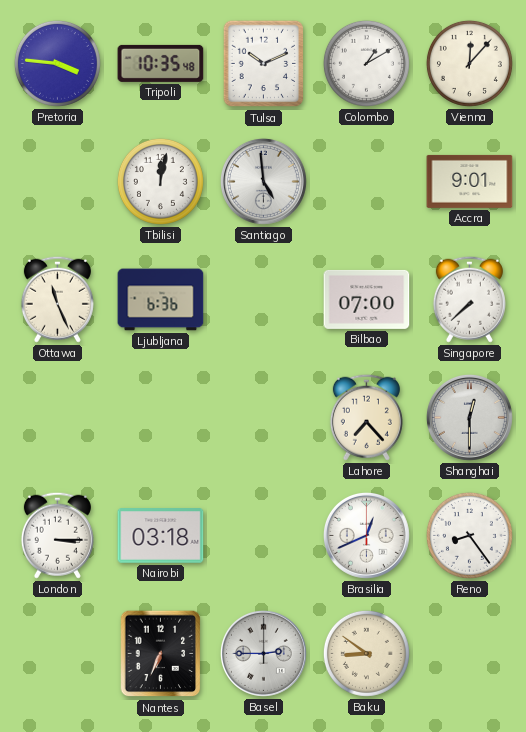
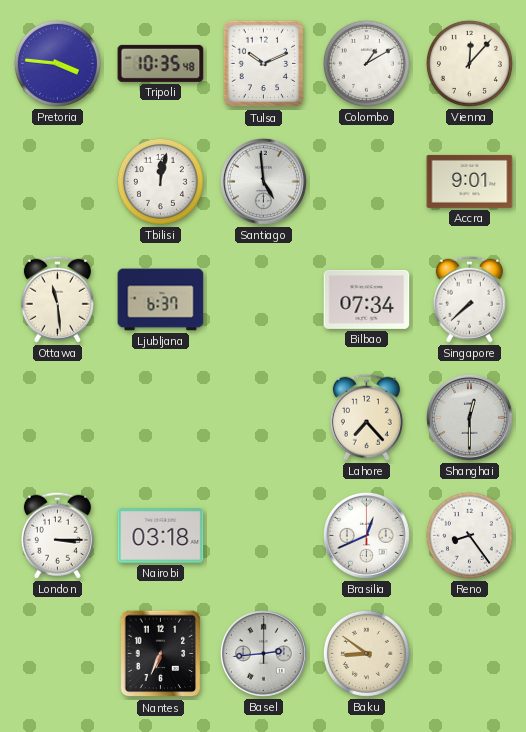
Ottawa: 11:26 -> 11:29 (57, 299)
Ljubljana: 6:36 -> 6:37 (161, 300)
Bilbao: 07:00 -> 07:34 (367, 299)
Basel: 2:45 -> 2:44 (263, 653)
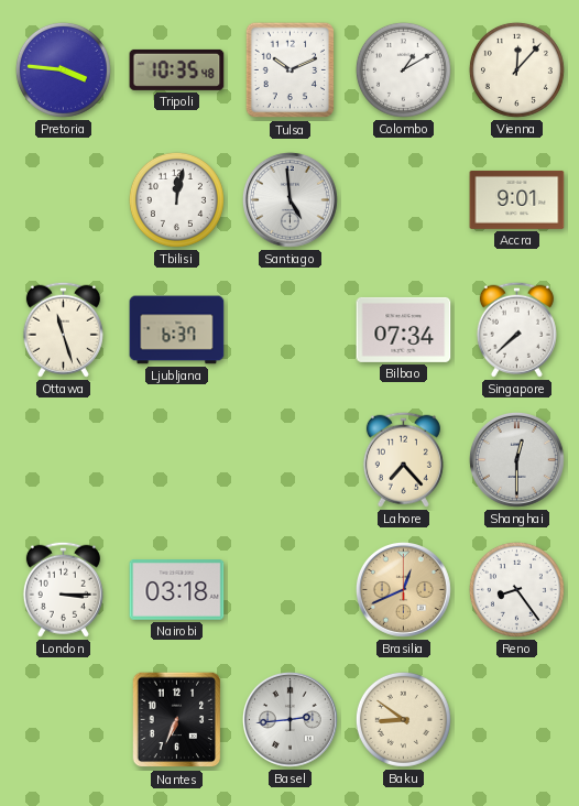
Ottawa: 11:29 -> 11:27 (63, 329)
Brasilia dial: white -> champagne (403, 589)
